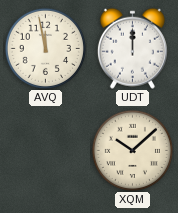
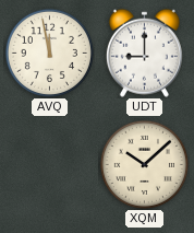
UDT: 12:00 -> 9:00 (144, 53)
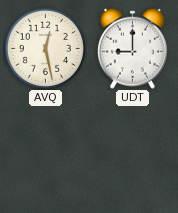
AVQ: 11:58 -> 12:28 (45, 48)
XQM: 10:08 -> none (144, 164)
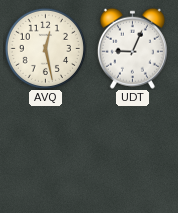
UDT: 9:00 -> 9:04 (132, 48)
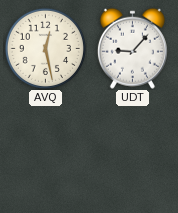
UDT: 9:04 -> 9:07 (132, 48)
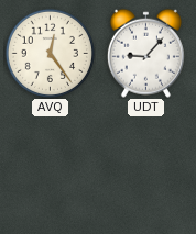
AVQ: 12:28 -> 12:24 (50, 53)
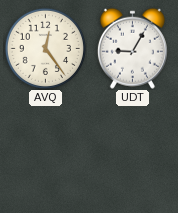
UDT: 9:07 -> 9:05 (132, 48)
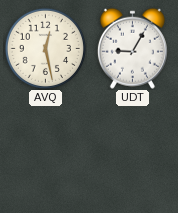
AVQ: 12:24 -> 12:28 (45, 48)
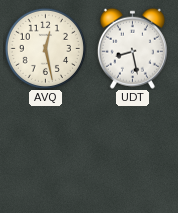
UDT: 9:05 -> 8:28 (132, 48)
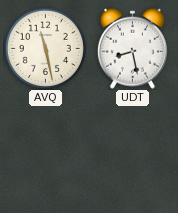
AVQ: 12:28 -> 11:28 (45, 48)
